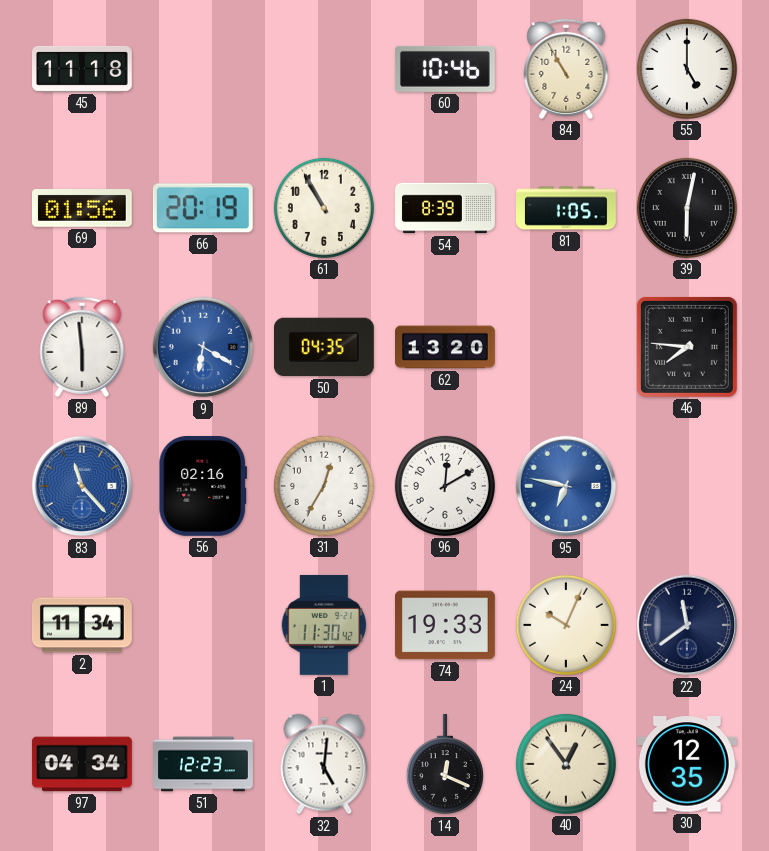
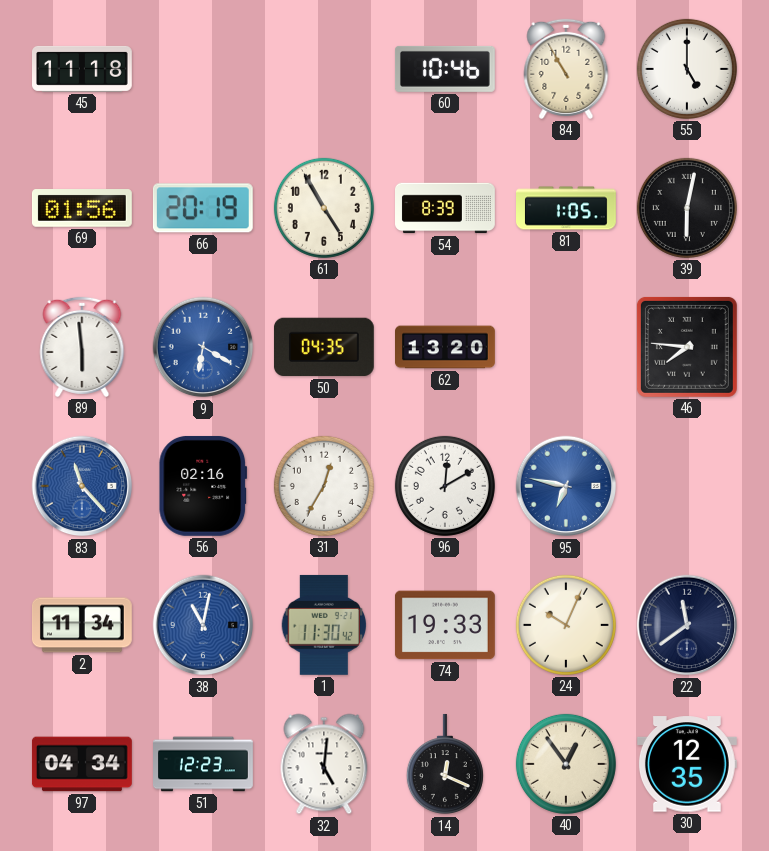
61: 10:55 -> 4:55 (324, 208)
38: none -> 11:02 (203, 625)
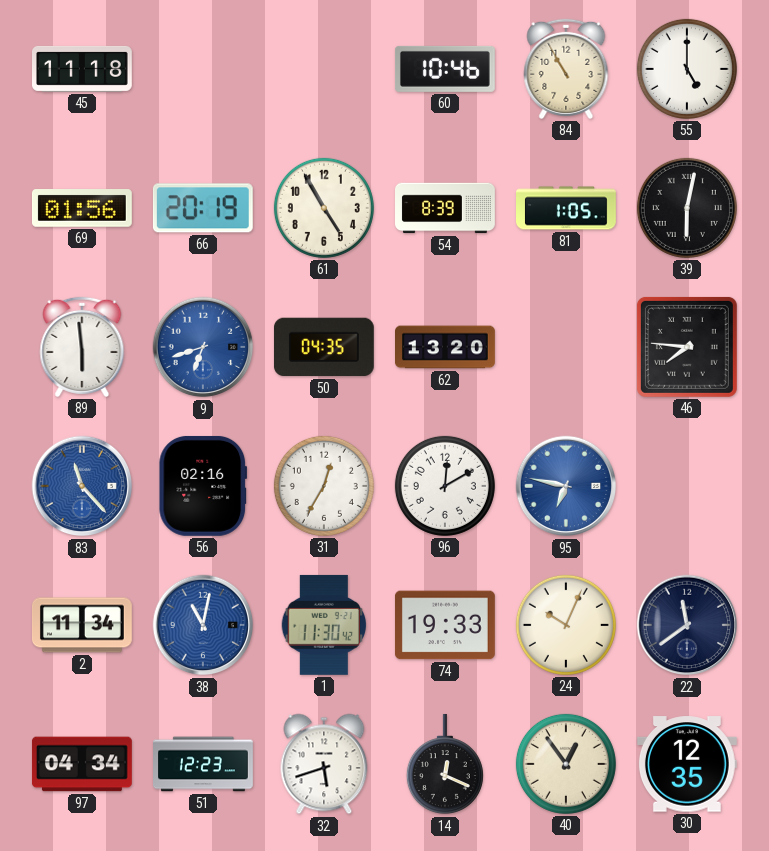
9: 6:20 -> 6:42 (203, 347)
32: 5:01 -> 5:42 (324, 764)
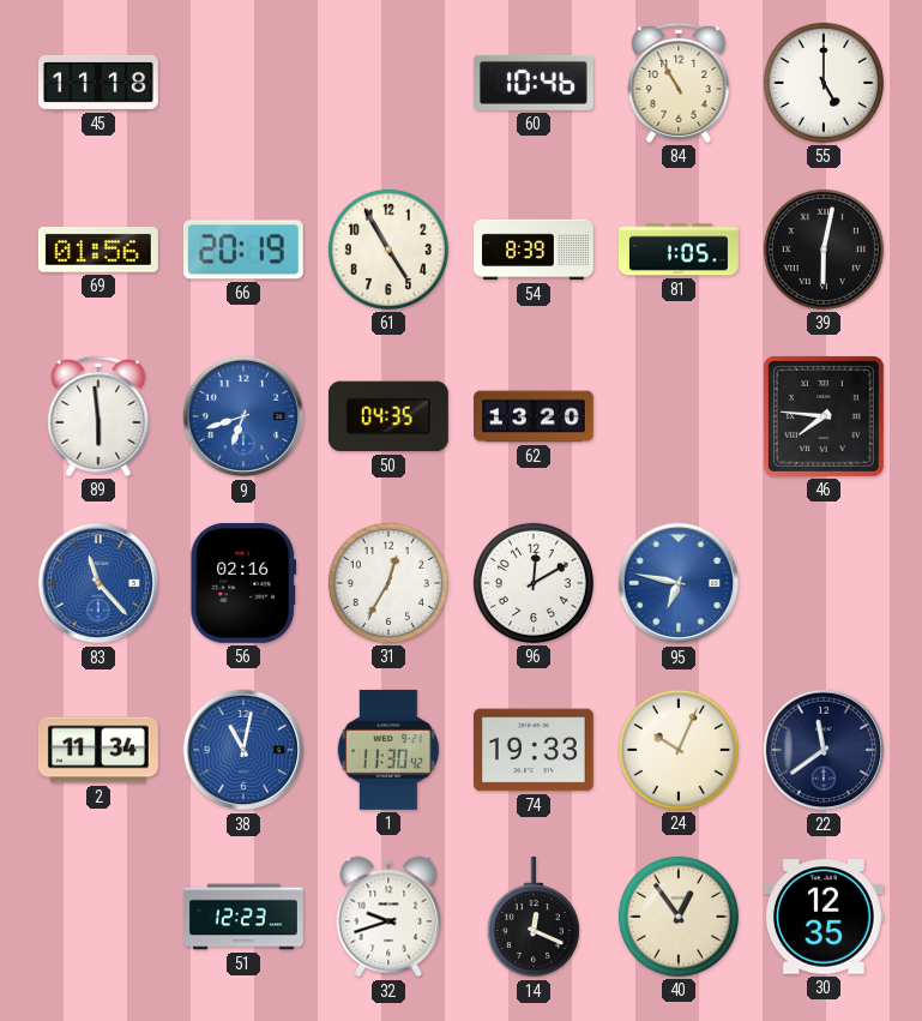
97: 04:34 -> none (82, 764)
32: 5:42 -> 9:42 (388, 917)
